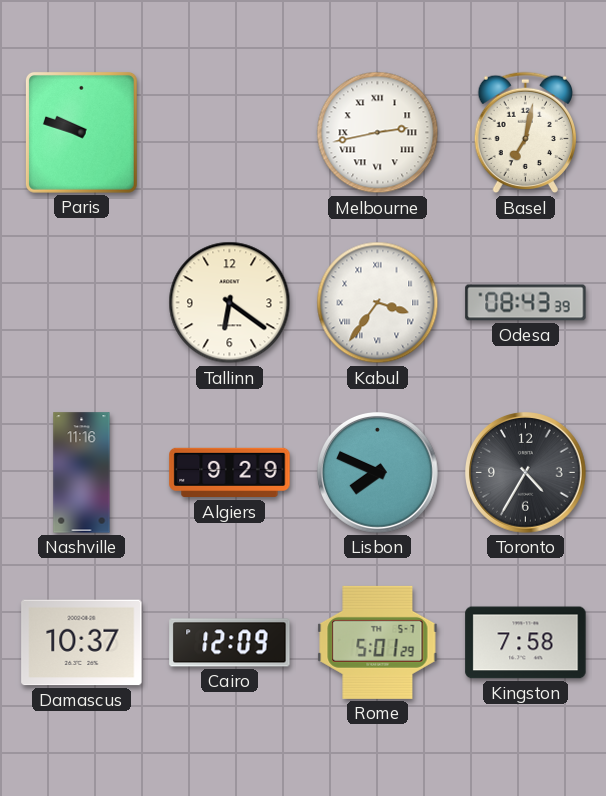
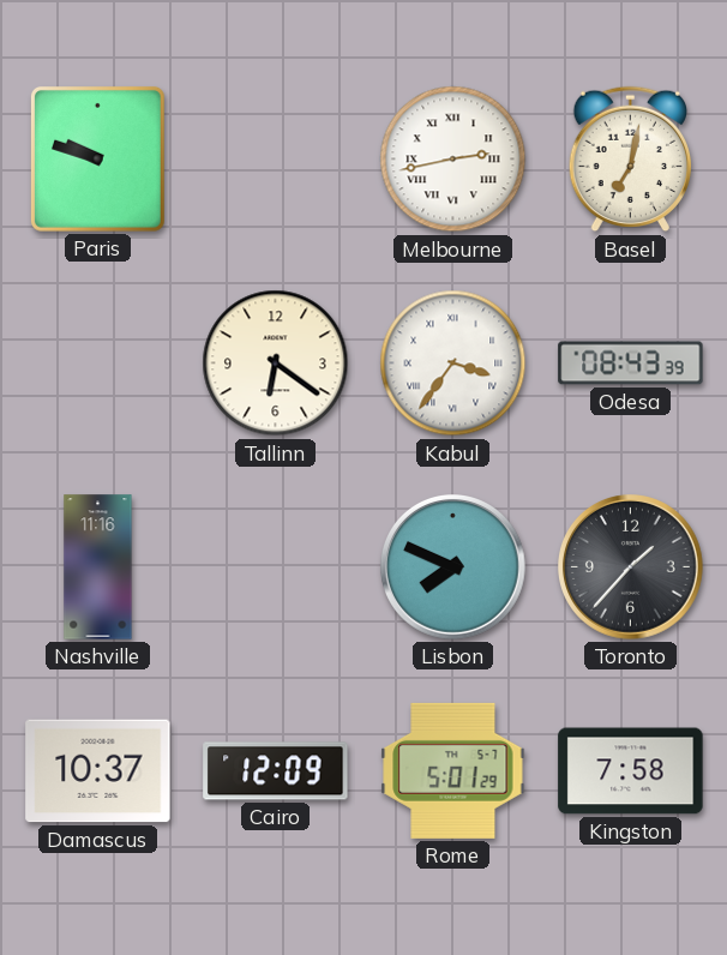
Algiers: 9:29 -> none (230, 473)
Toronto: 4:35 -> 1:37 (631, 567)
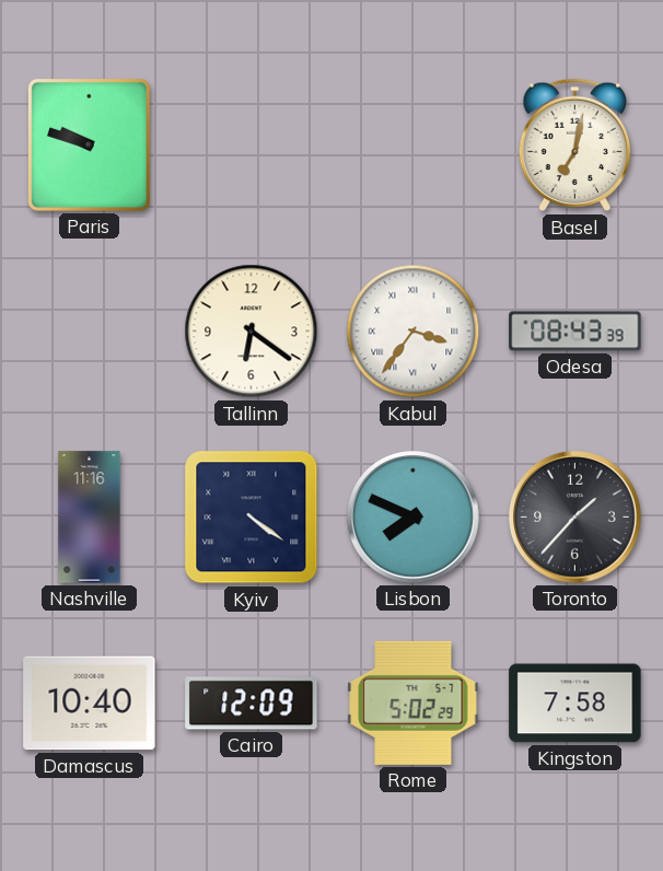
Melbourne: 2:43 -> none (453, 160)
Kyiv: none -> 4:21 (252, 518)
Damascus: 10:37 -> 10:40 (90, 704)
Rome: 5:01 -> 5:02 (414, 702)
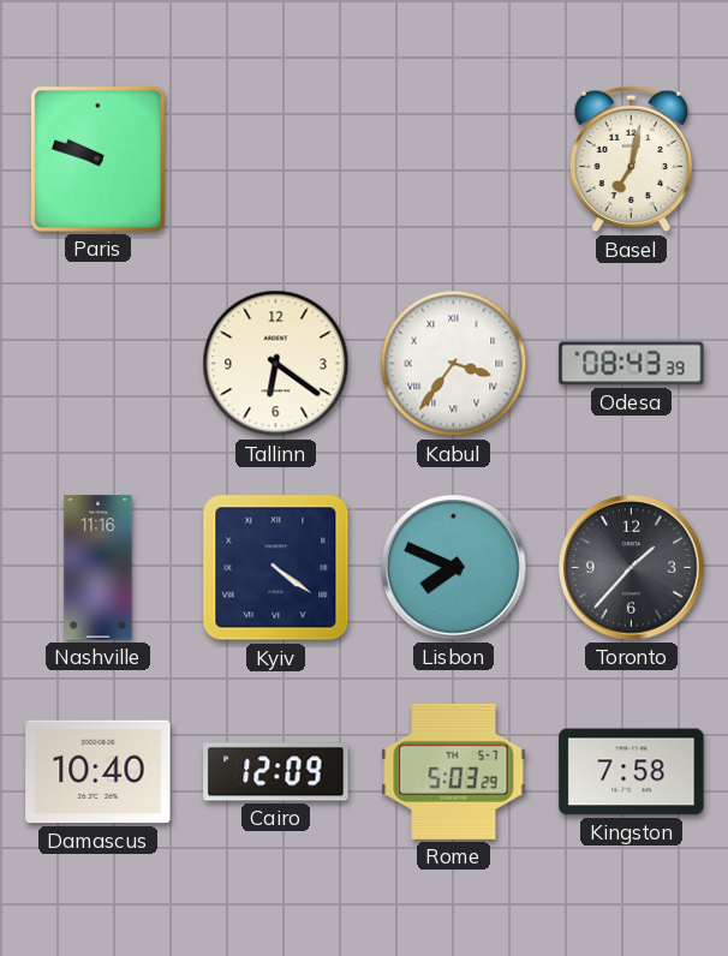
Rome: 5:02 -> 5:03 (454, 771)
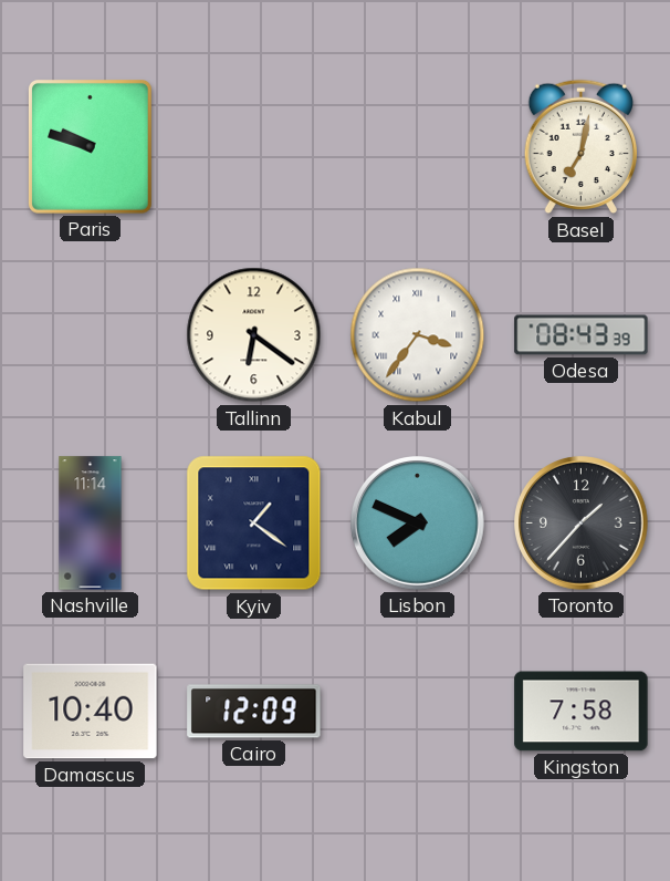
Nashville: 11:16 -> 11:14 (91, 524)
Kyiv: 4:21 -> 1:21 (254, 524)
Rome: 5:03 -> none (454, 771)
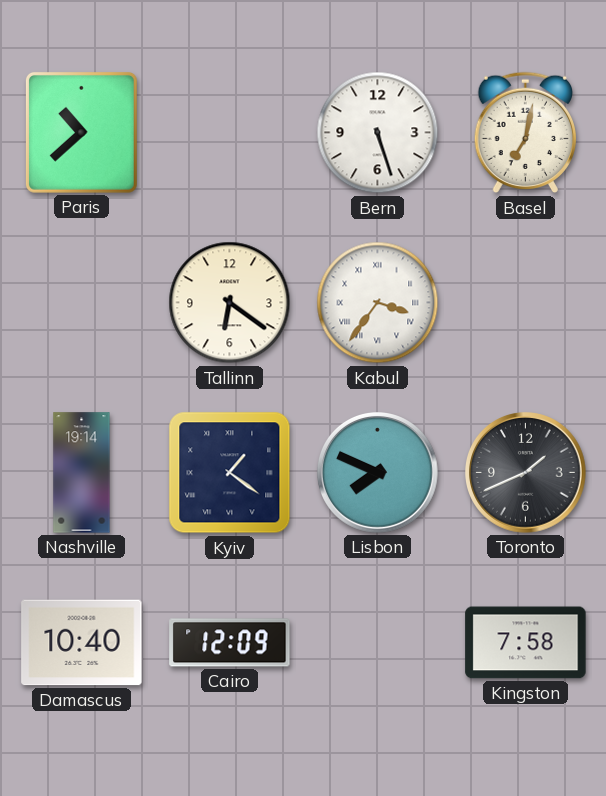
Paris: 9:48 -> 10:38 (81, 132)
Bern: none -> 5:27 (378, 133)
Odesa: 08:43 -> none (582, 335)
Nashville: 11:14 -> 19:14 (82, 473)
Toronto: 1:37 -> 1:41 (526, 473)
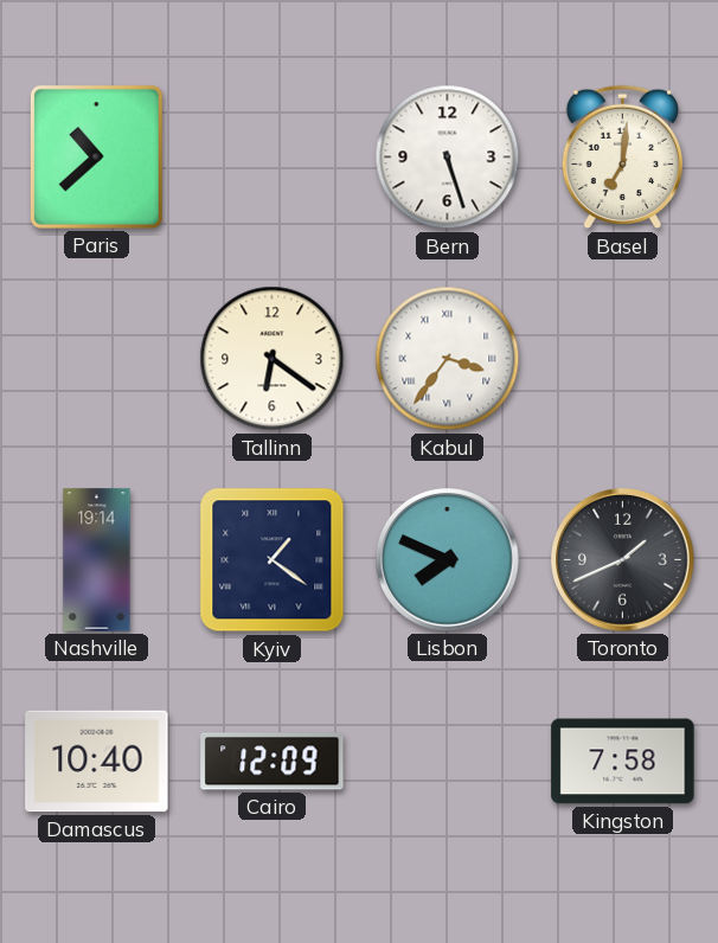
Basel: 7:02 -> 7:01 (622, 158)
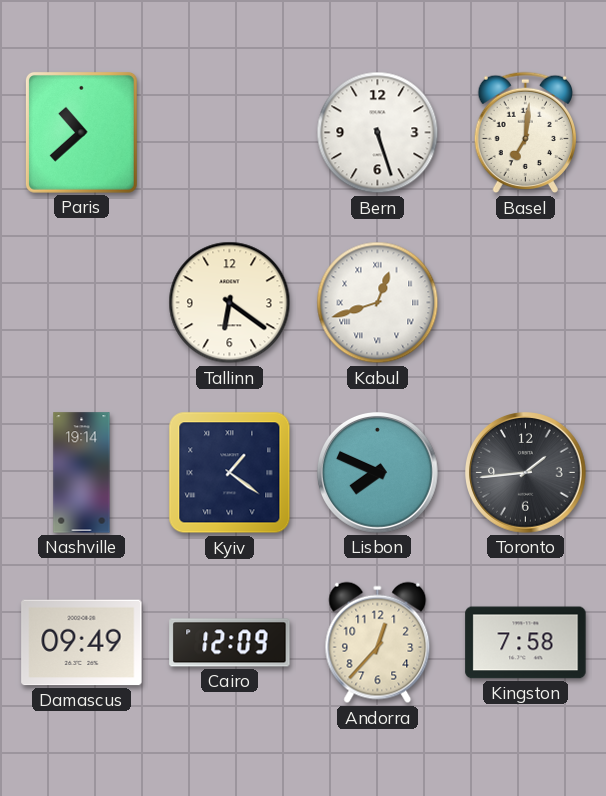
Kabul: 3:36 -> 12:42 (378, 303)
Toronto: 1:41 -> 1:44 (526, 473)
Damascus: 10:40 -> 09:49 (82, 643)
Andorra: none -> 12:37 (378, 643)
